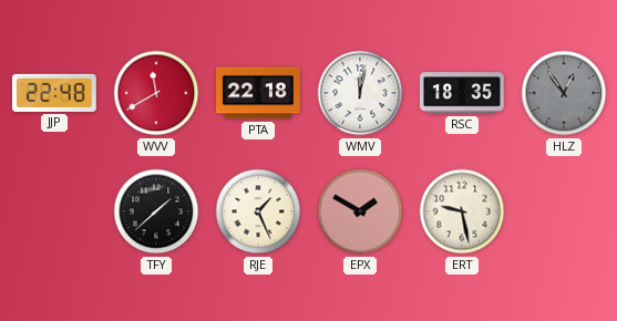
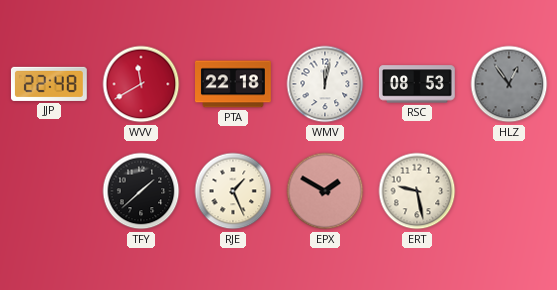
RSC: 18:35 -> 08:53 (417, 84)
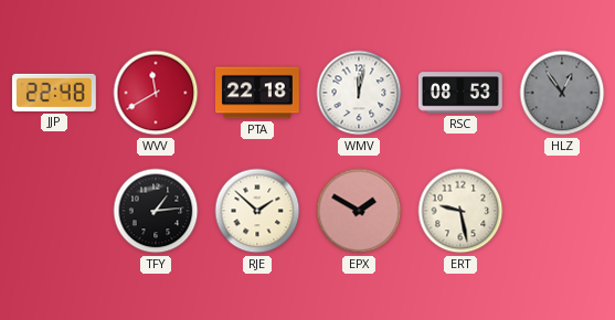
TFY: 1:38 -> 1:14 (156, 211)
RJE: 1:26 -> 1:52 (257, 211)
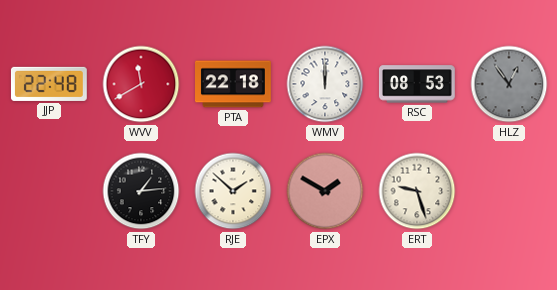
WMV: 12:02 -> 12:00 (325, 84)
ERT: 9:28 -> 9:27 (417, 191)
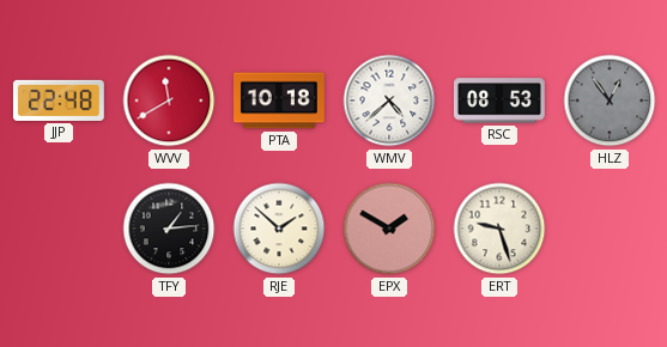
PTA: 22:18 -> 10:18 (280, 101)
WMV: 12:00 -> 4:38 (389, 101)
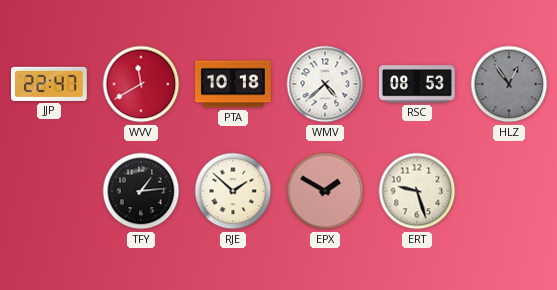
JJP: 22:48 -> 22:47 (49, 84)
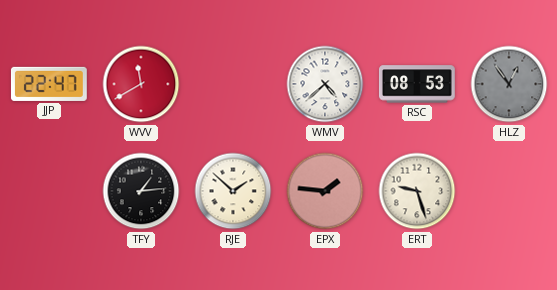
PTA: 10:18 -> none (234, 84)
EPX: 1:50 -> 1:46 (325, 191)
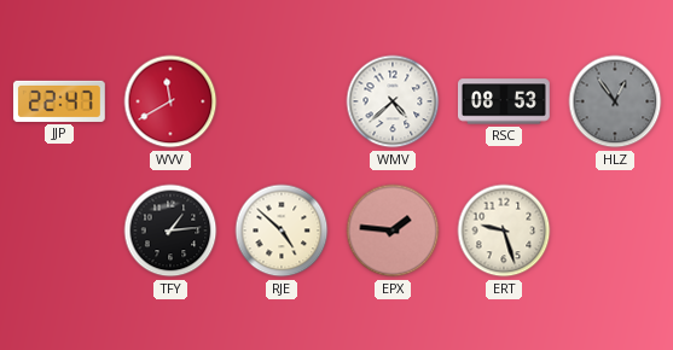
RJE: 1:52 -> 4:52 (282, 231)
